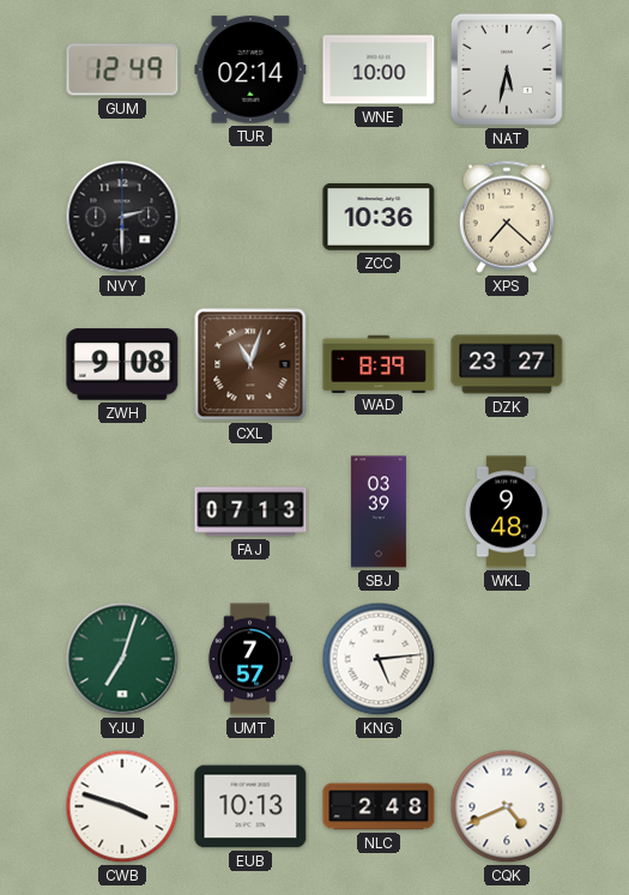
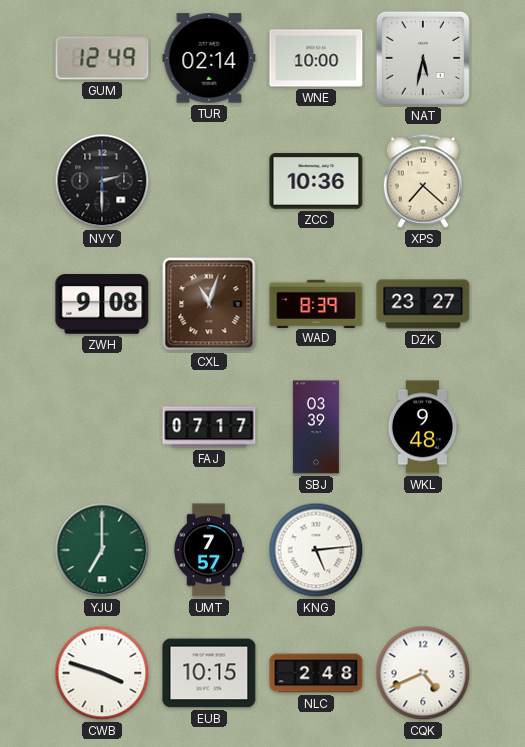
FAJ: 07:13 -> 07:17 (209, 427)
YJU: 7:03 -> 7:00 (102, 550)
EUB: 10:13 -> 10:15 (209, 673)
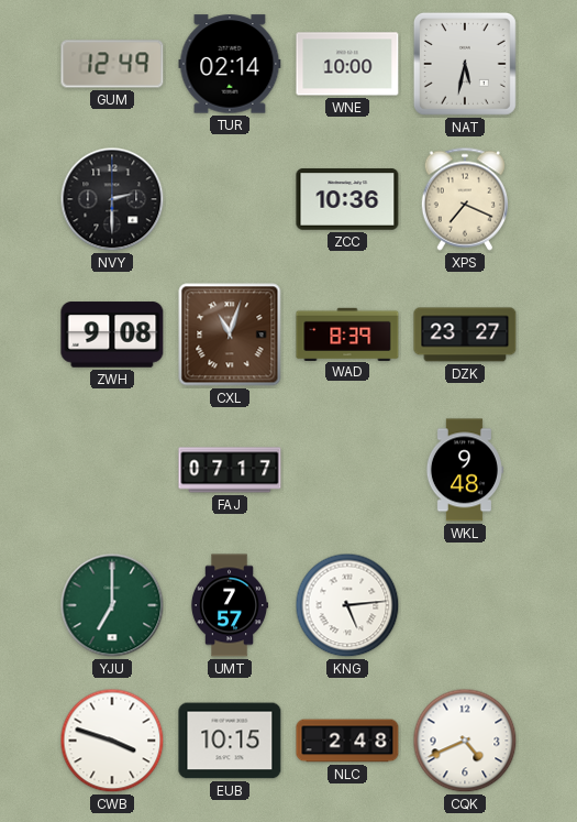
XPS: 7:22 -> 7:19 (464, 199)
SBJ: 03:39 -> none (316, 427)
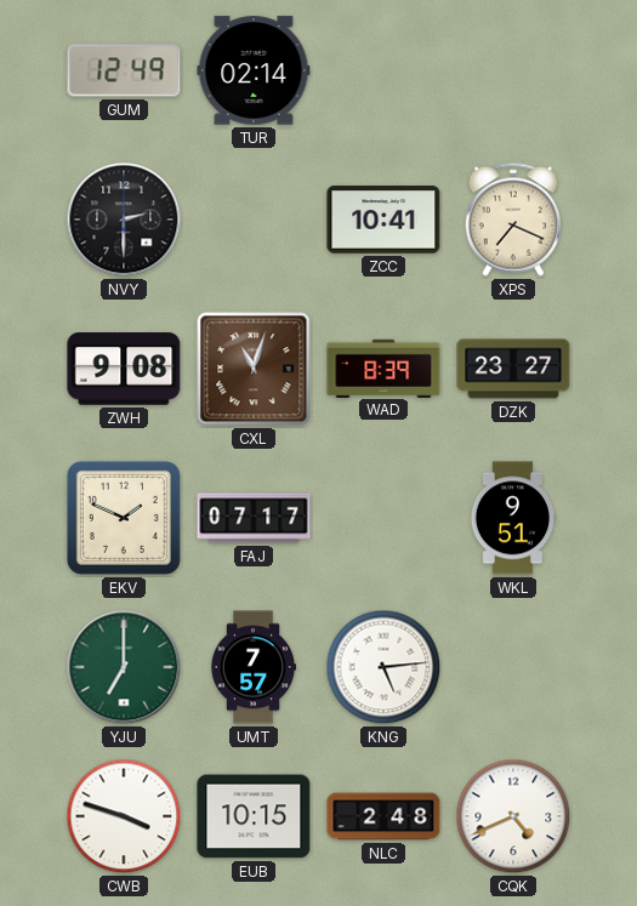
WNE: 10:00 -> none (347, 64)
NAT: 5:32 -> none (465, 64)
ZCC: 10:36 -> 10:41 (383, 220)
EKV: none -> 1:49 (124, 518)
WKL: 9:48 -> 9:51 (512, 518)
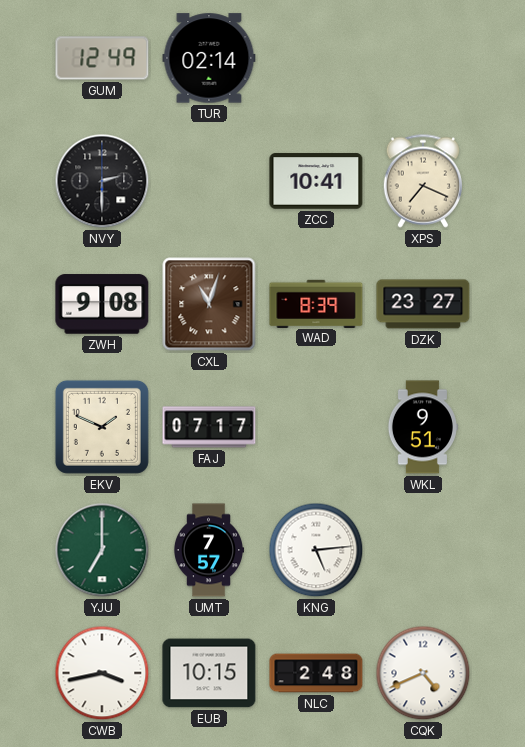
CWB: 3:48 -> 3:43 (102, 673)
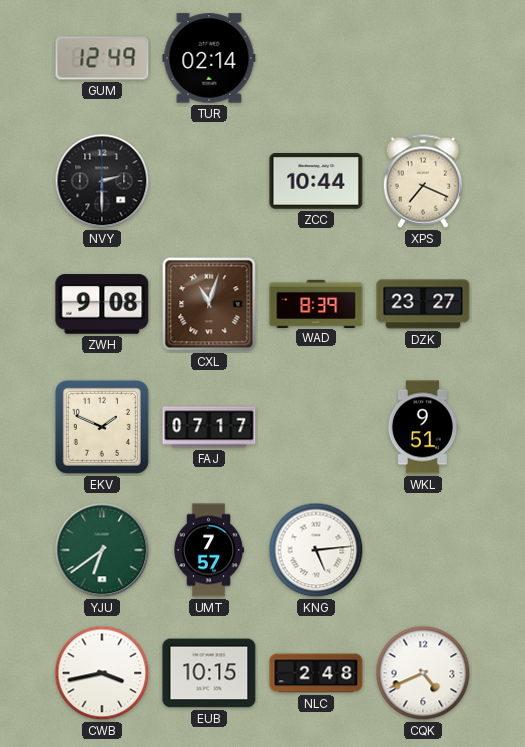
ZCC: 10:41 -> 10:44 (316, 181)
YJU: 7:00 -> 6:39 (102, 550)
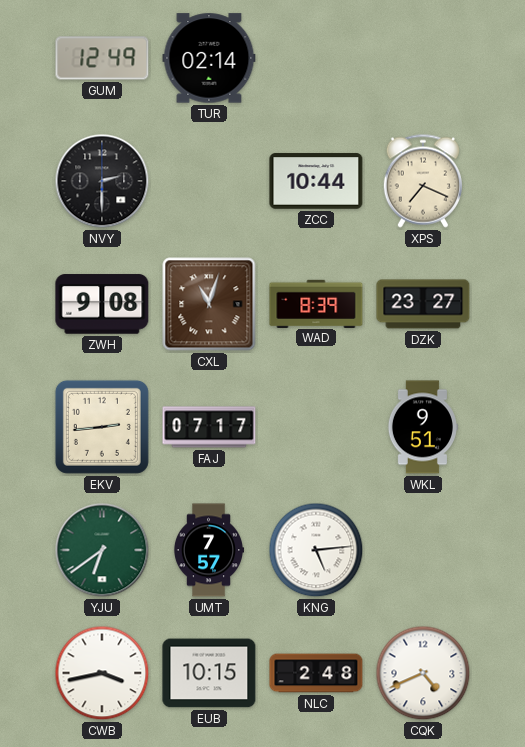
EKV: 1:49 -> 2:44 (102, 427)
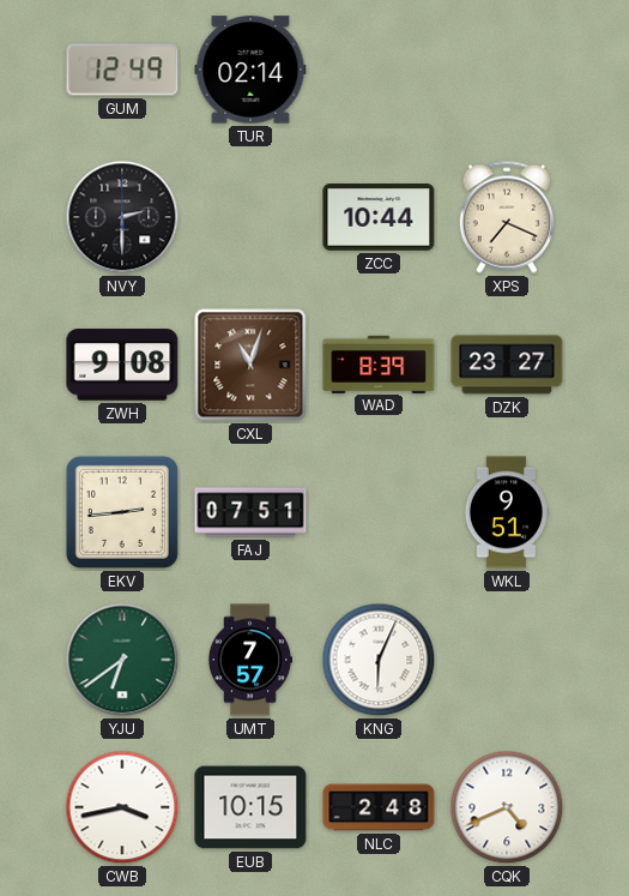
FAJ: 07:17 -> 07:51 (250, 512)
KNG: 5:14 -> 6:04 (379, 660)
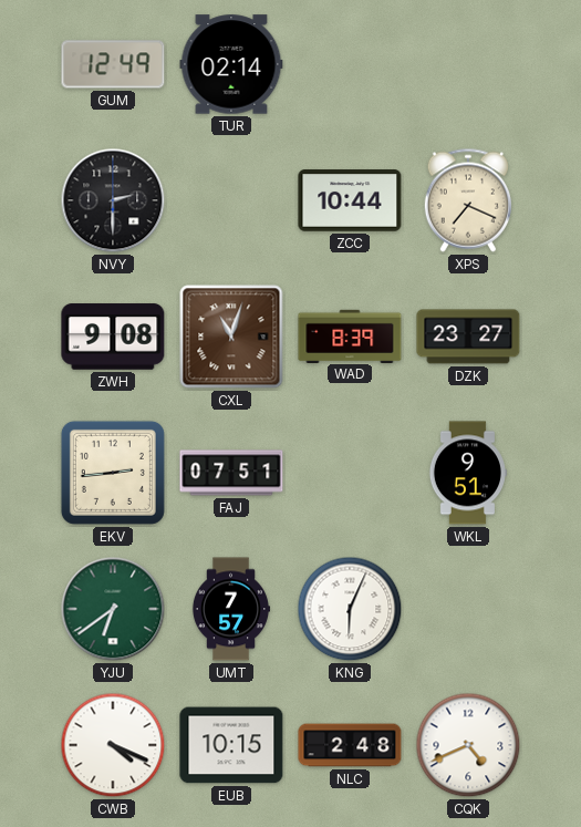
CWB: 3:43 -> 4:19 (113, 745)
